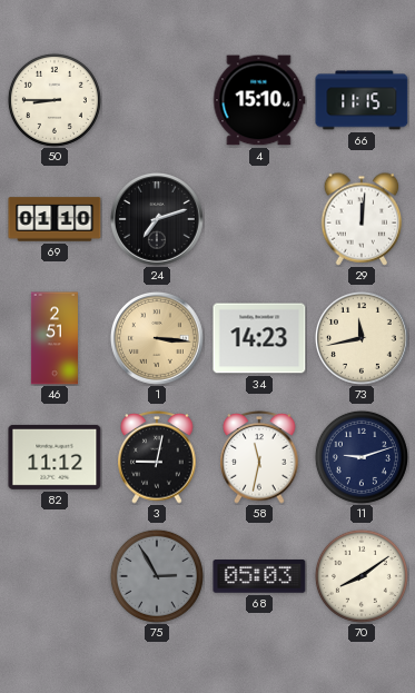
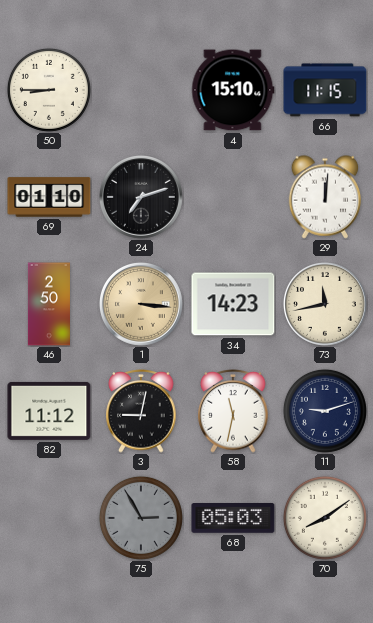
46: 2:51 -> 2:50 (49, 304)
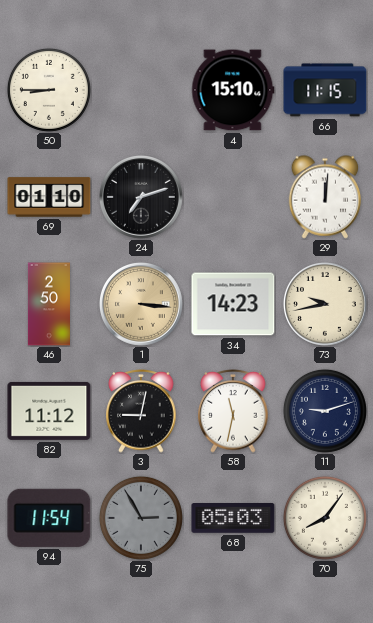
73: 11:43 -> 9:43 (325, 304)
94: none -> 11:54 (49, 518)
70: 8:09 -> 8:06 (325, 518)
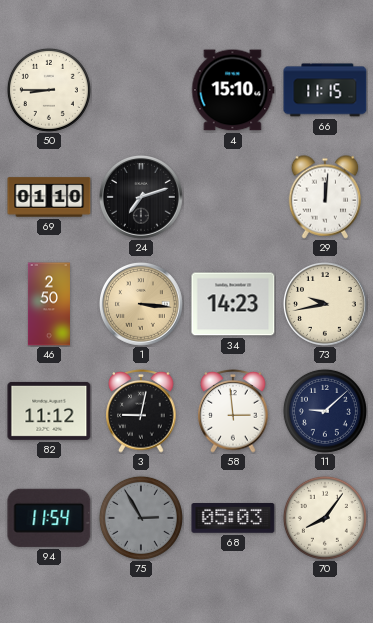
58: 11:32 -> 2:59 (233, 411)
11: 9:12 -> 9:08 (325, 411)
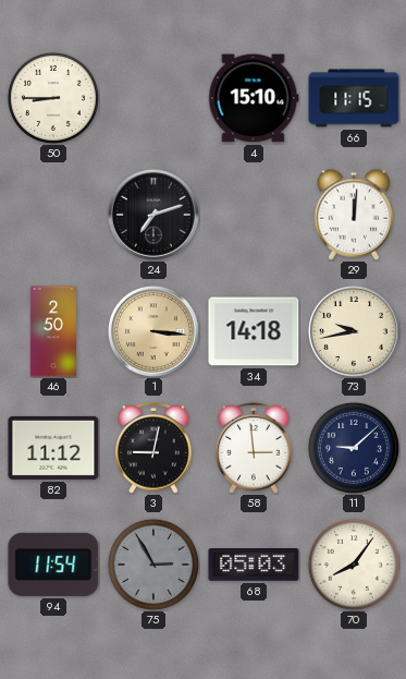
69: 01:10 -> none (49, 197)
34: 14:23 -> 14:18 (254, 331)
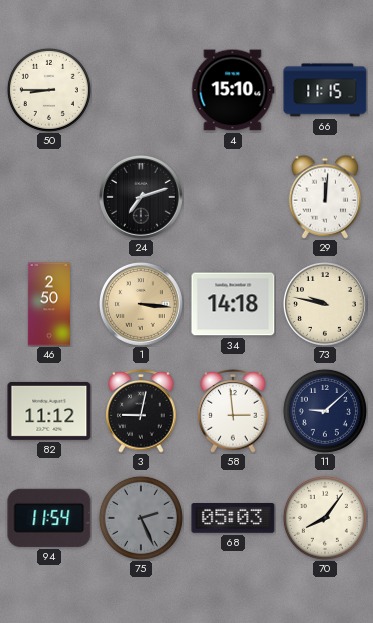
73: 9:43 -> 9:47 (325, 304)
75: 2:55 -> 2:26 (141, 518)
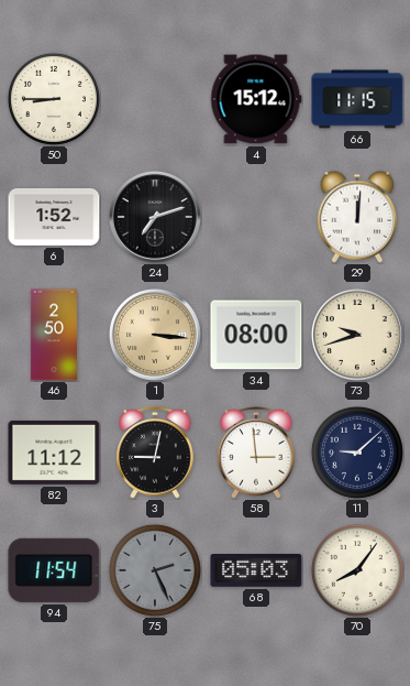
4: 15:10 -> 15:12 (256, 99)
6: none -> 1:52 (54, 217)
34: 14:18 -> 08:00 (256, 335)
73: 9:47 -> 9:42 (357, 335)
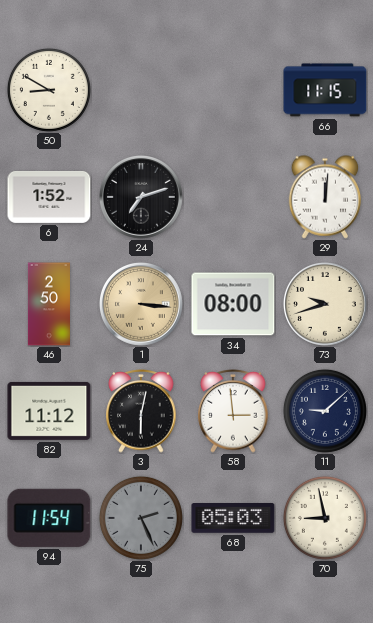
50: 8:45 -> 8:50 (49, 90)
4: 15:12 -> none (256, 99)
3: 9:02 -> 6:02 (141, 411)
70: 8:06 -> 8:58 (325, 518)
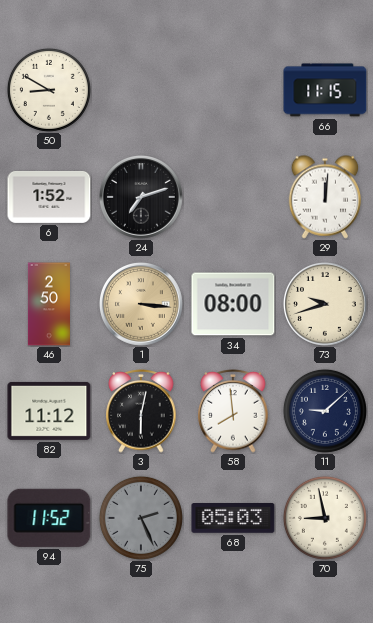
58: 2:59 -> 7:59 (233, 411)
94: 11:54 -> 11:52 (49, 518)
